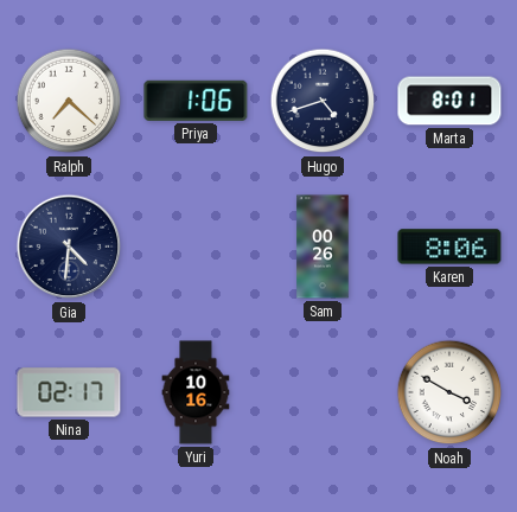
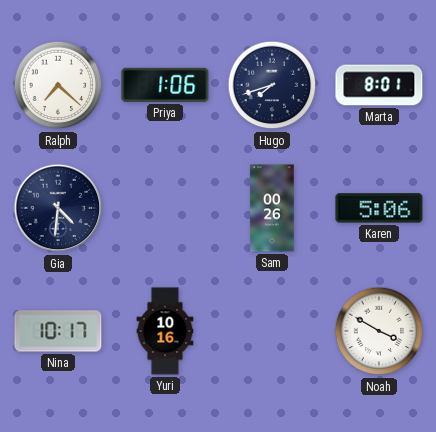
Hugo: 4:42 -> 7:42 (272, 85)
Karen: 8:06 -> 5:06 (379, 208)
Nina: 02:17 -> 10:17 (58, 331)
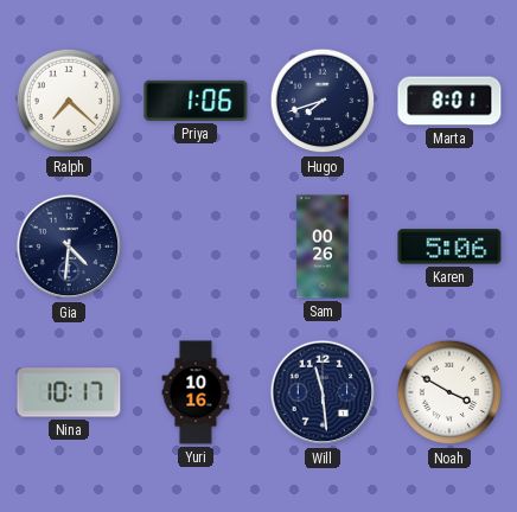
Will: none -> 11:29 (323, 392)
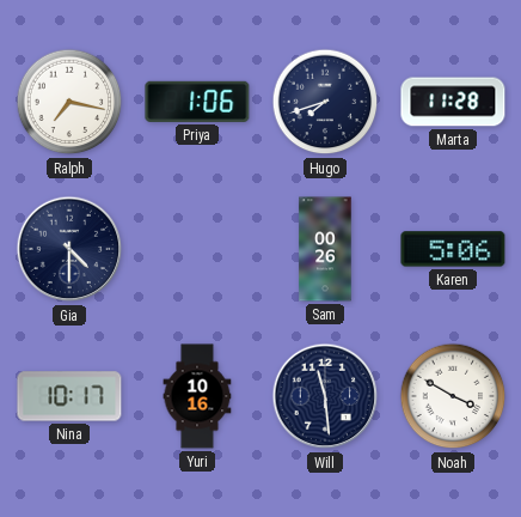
Ralph: 7:22 -> 7:17 (69, 102)
Marta: 8:01 -> 11:28 (453, 102)
Gia: 4:31 -> 4:30 (69, 249)
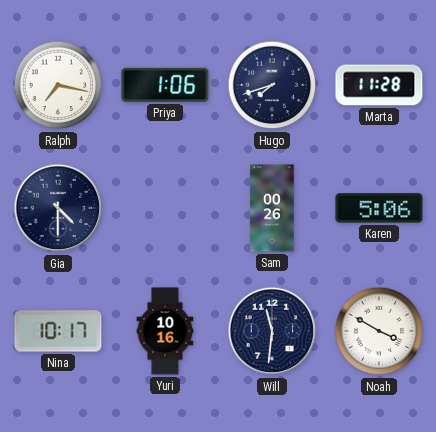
Will: 11:29 -> 11:31 (272, 331)
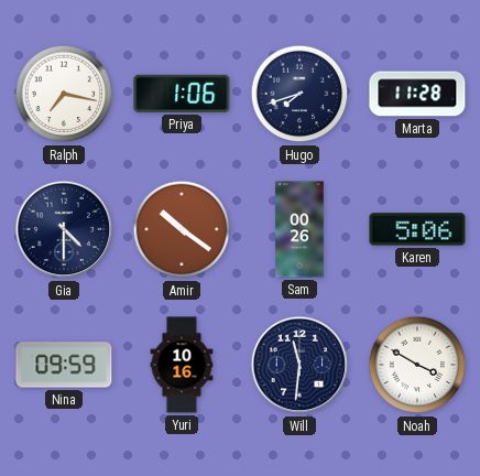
Amir: none -> 10:21 (182, 229)
Nina: 10:17 -> 09:59 (64, 365)
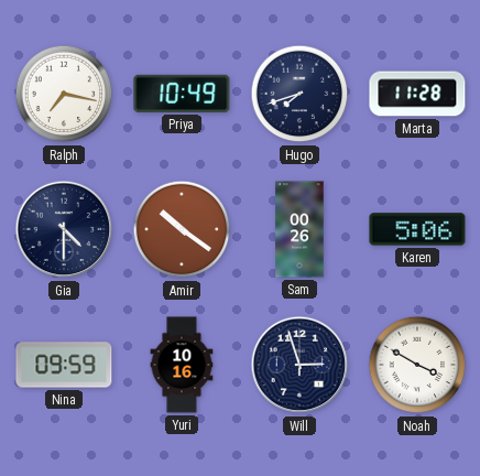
Priya: 1:06 -> 10:49 (182, 94)
Will: 11:31 -> 2:57 (299, 365)
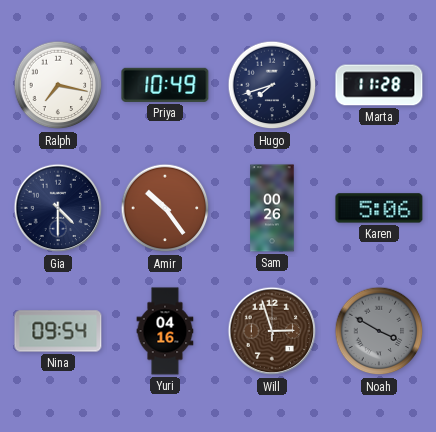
Amir: 10:21 -> 10:24 (165, 208)
Nina: 09:59 -> 09:54 (58, 331)
Yuri: 10:16 -> 04:16 (165, 331)
Will dial: navy -> brown (272, 331)
Noah dial: white -> grey (379, 331)
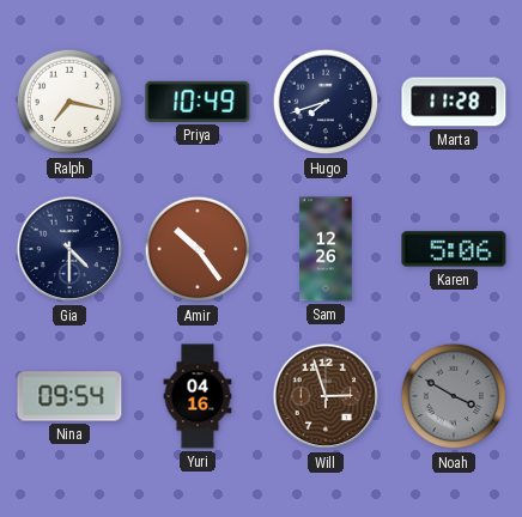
Sam: 00:26 -> 12:26 (326, 249)
